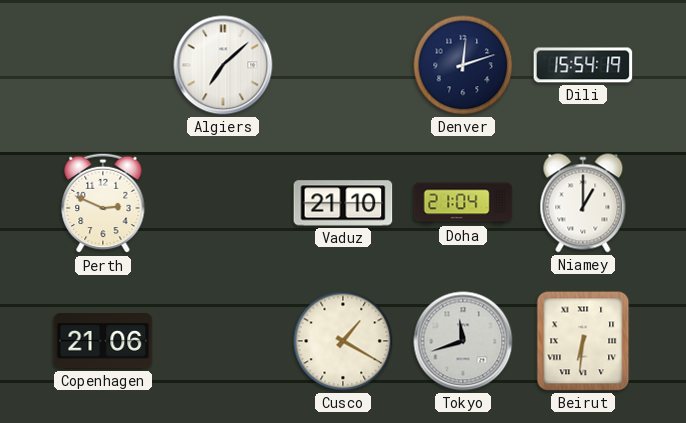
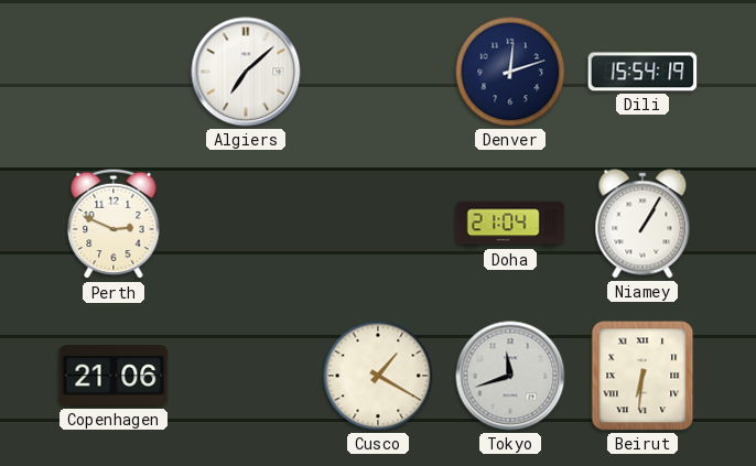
Vaduz: 21:10 -> none (343, 203)
Niamey: 1:00 -> 1:05 (642, 224)
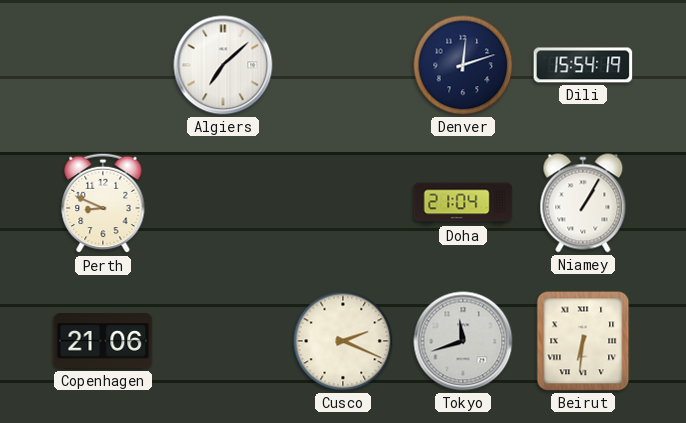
Perth: 2:49 -> 8:49 (103, 203)
Cusco: 1:20 -> 2:19 (343, 341)
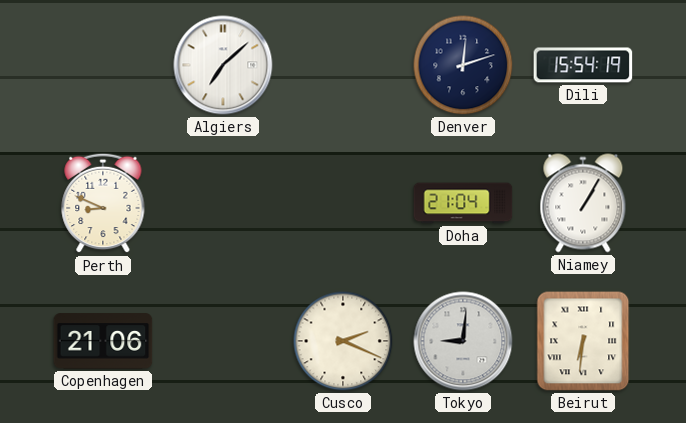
Tokyo: 11:42 -> 9:01 (463, 341)
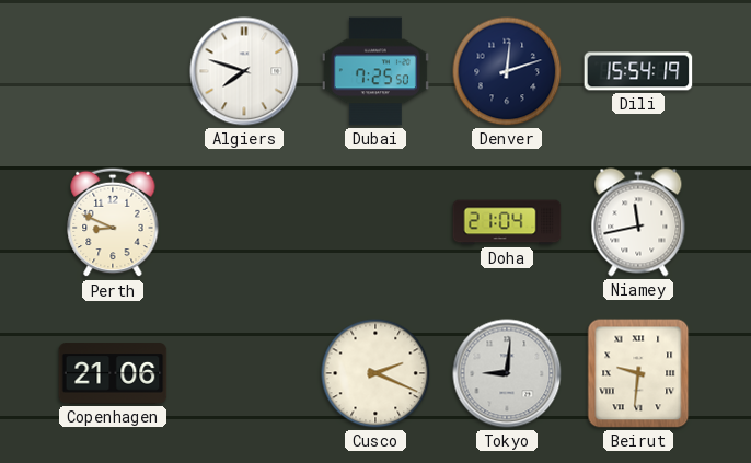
Algiers: 7:08 -> 7:48 (244, 71)
Dubai: none -> 7:25 (376, 71)
Niamey: 1:05 -> 11:43 (638, 222)
Beirut: 6:31 -> 9:31 (638, 373)
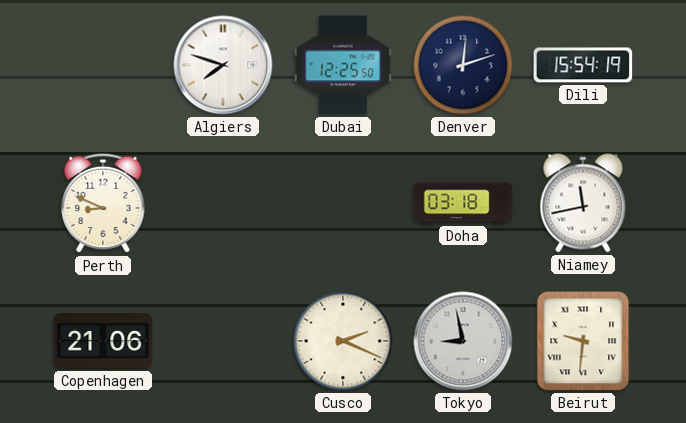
Dubai: 7:25 -> 12:25 (343, 65)
Doha: 21:04 -> 03:18 (463, 203)
Tokyo: 9:01 -> 8:58 (463, 341)
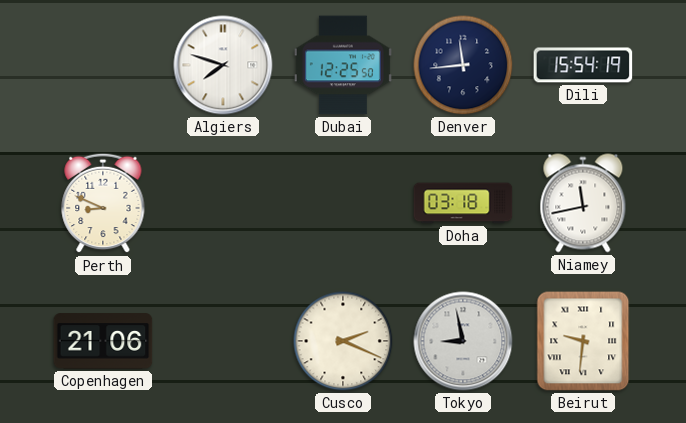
Denver: 12:12 -> 11:44 (463, 65)
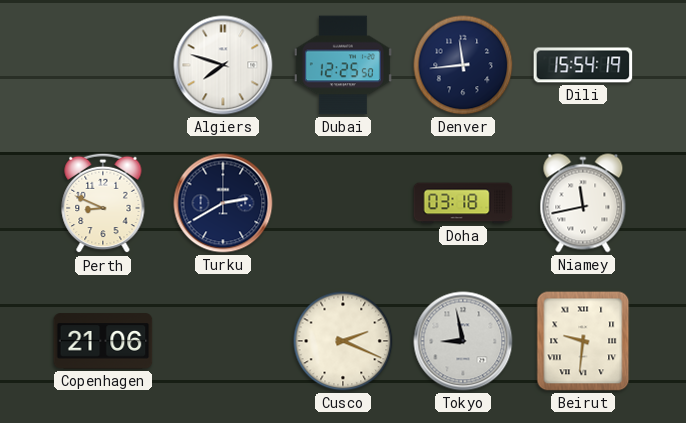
Turku: none -> 2:40 (223, 203)
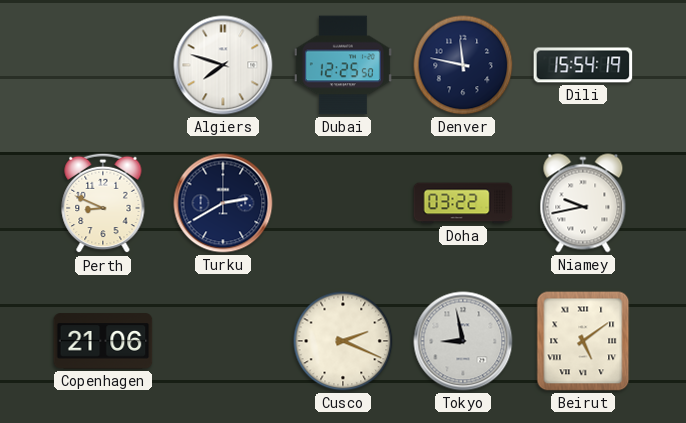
Denver: 11:44 -> 11:47 (463, 65)
Doha: 03:18 -> 03:22 (463, 203)
Niamey: 11:43 -> 9:43 (583, 203)
Beirut: 9:31 -> 5:09 (583, 341)
